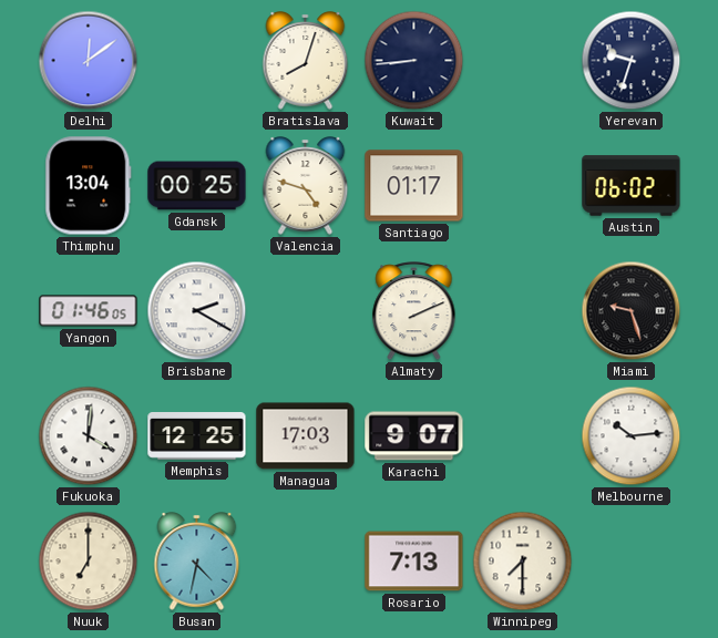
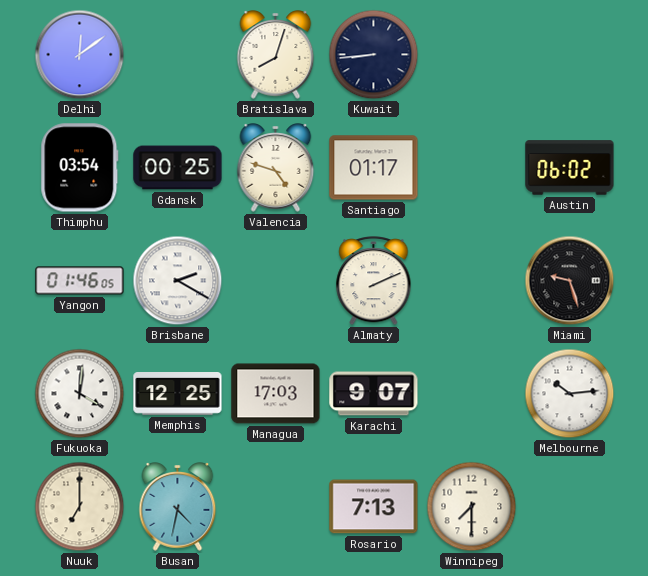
Yerevan: 9:33 -> none (632, 61)
Thimphu: 13:04 -> 03:54 (80, 168)
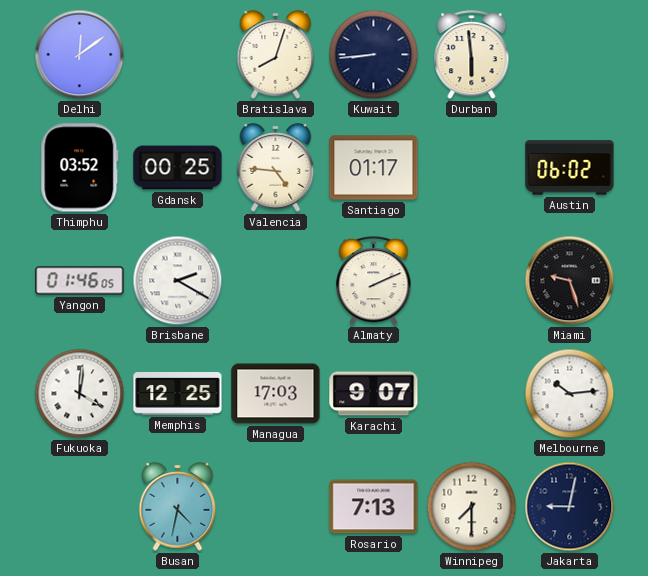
Durban: none -> 5:59 (472, 55)
Thimphu: 03:54 -> 03:52 (80, 168)
Valencia: 4:48 -> 4:46 (276, 168)
Nuuk: 7:00 -> none (80, 507)
Jakarta: none -> 9:02 (570, 507)
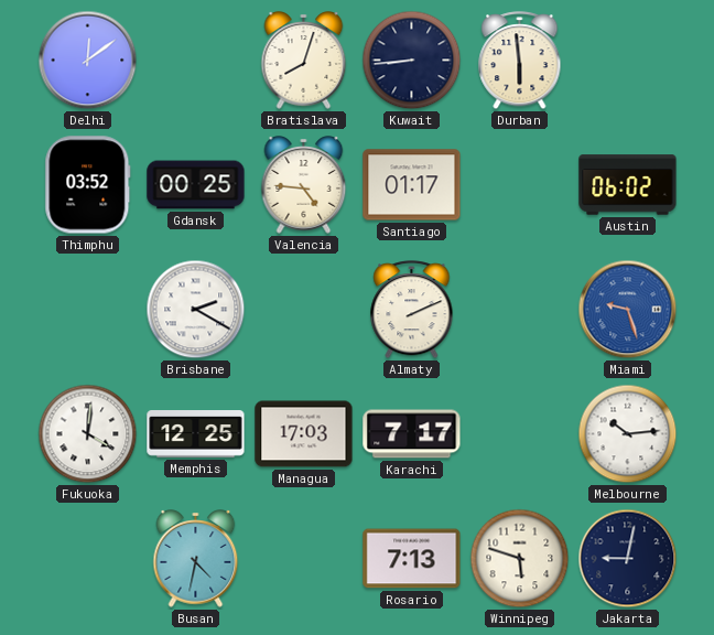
Yangon: 01:46 -> none (80, 281)
Miami dial: black -> blue (628, 310)
Karachi: 9:07 -> 7:17 (412, 434)
Winnipeg: 7:30 -> 5:48 (520, 559)
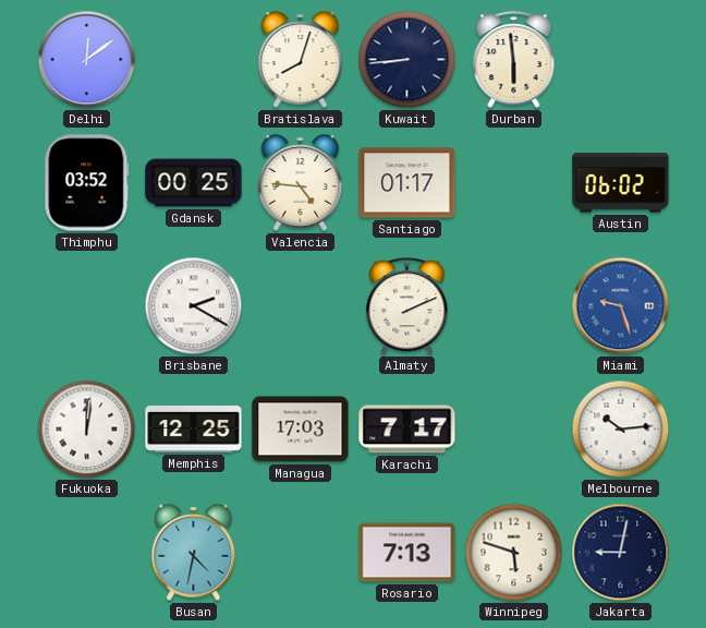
Fukuoka: 4:01 -> 12:01 (87, 430)
